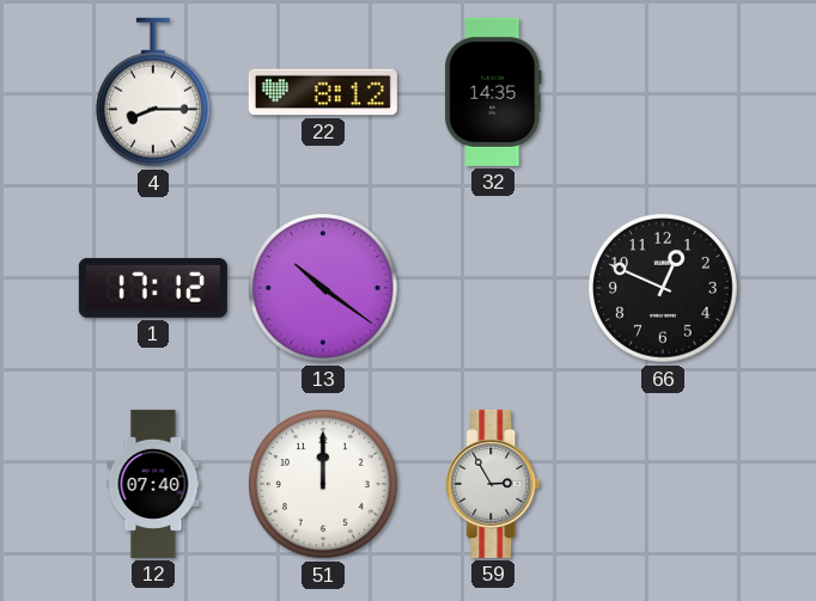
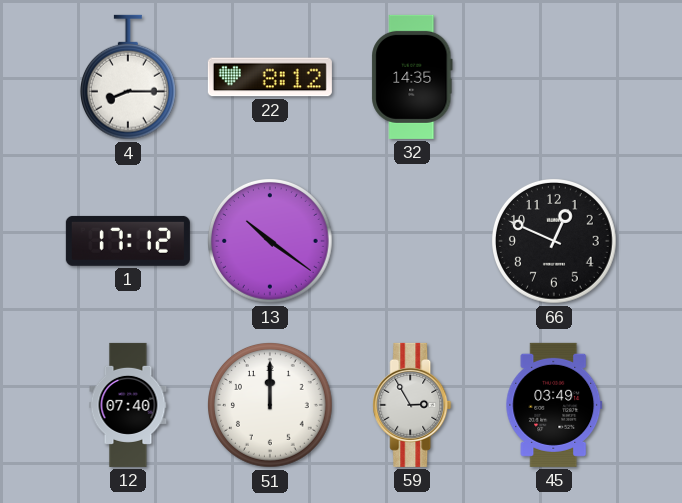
45: none -> 03:49 (554, 405)
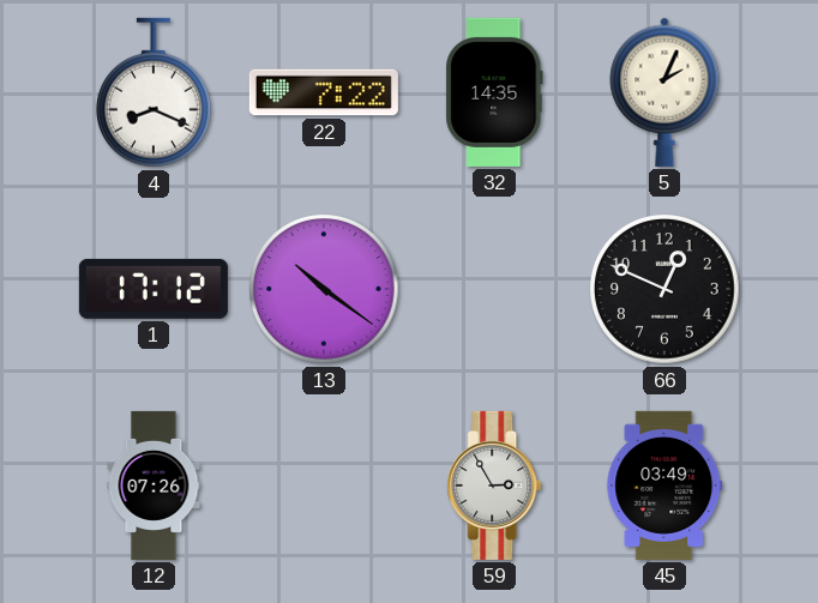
4: 8:15 -> 8:19 (154, 92)
22: 8:12 -> 7:22 (324, 92)
5: none -> 2:04 (664, 92)
12: 07:40 -> 07:26 (154, 486)
51: 12:00 -> none (271, 406)
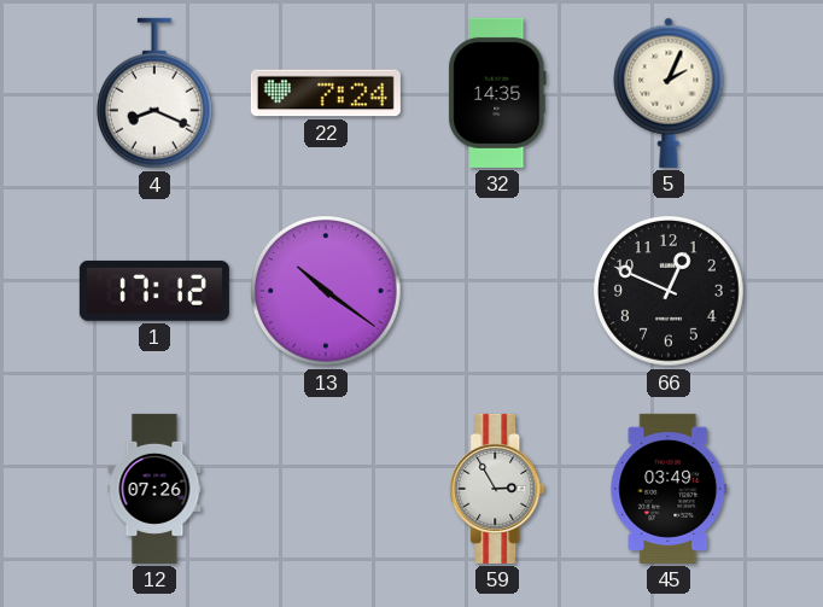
22: 7:22 -> 7:24 (326, 93)
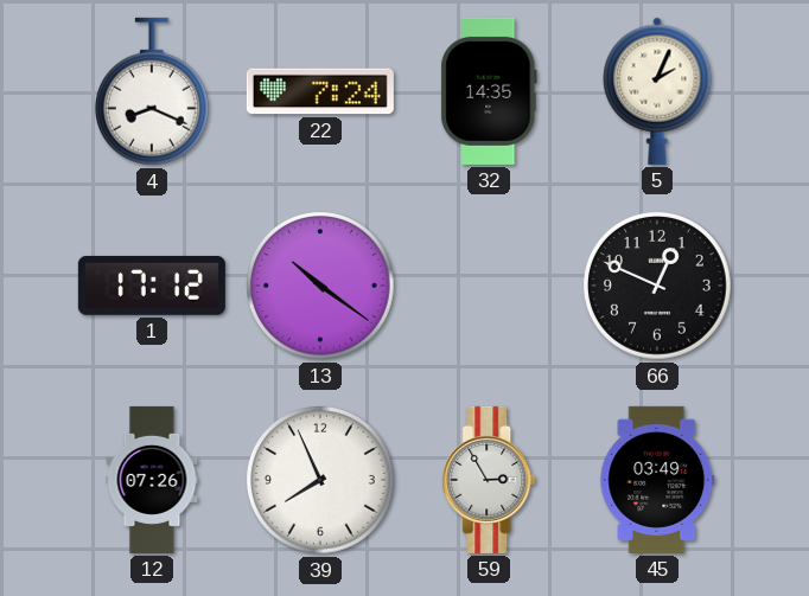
39: none -> 7:56 (321, 481)
